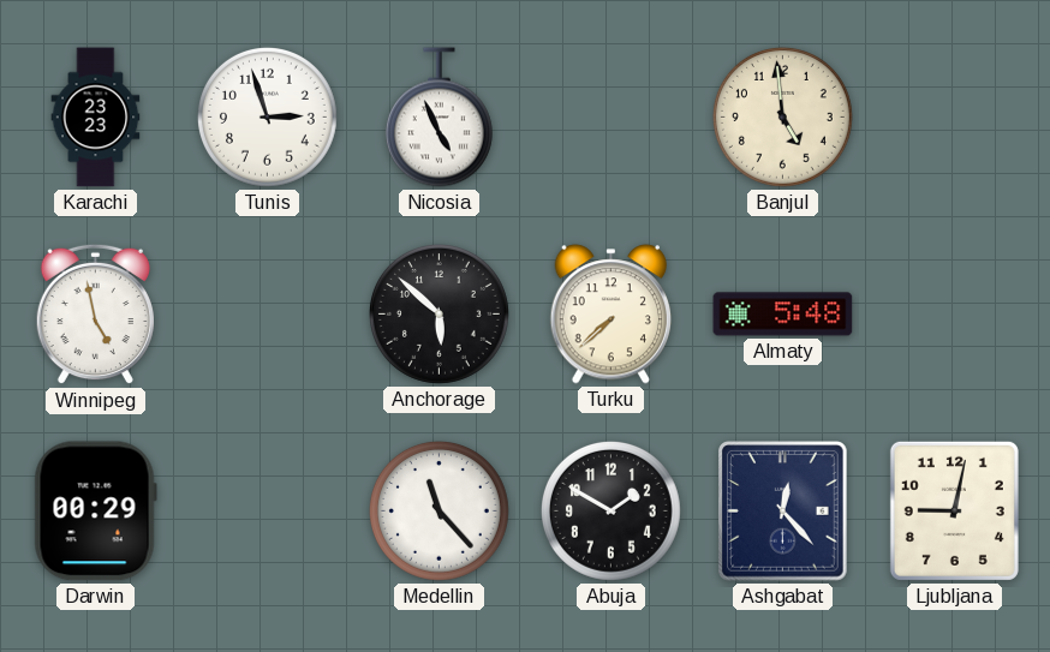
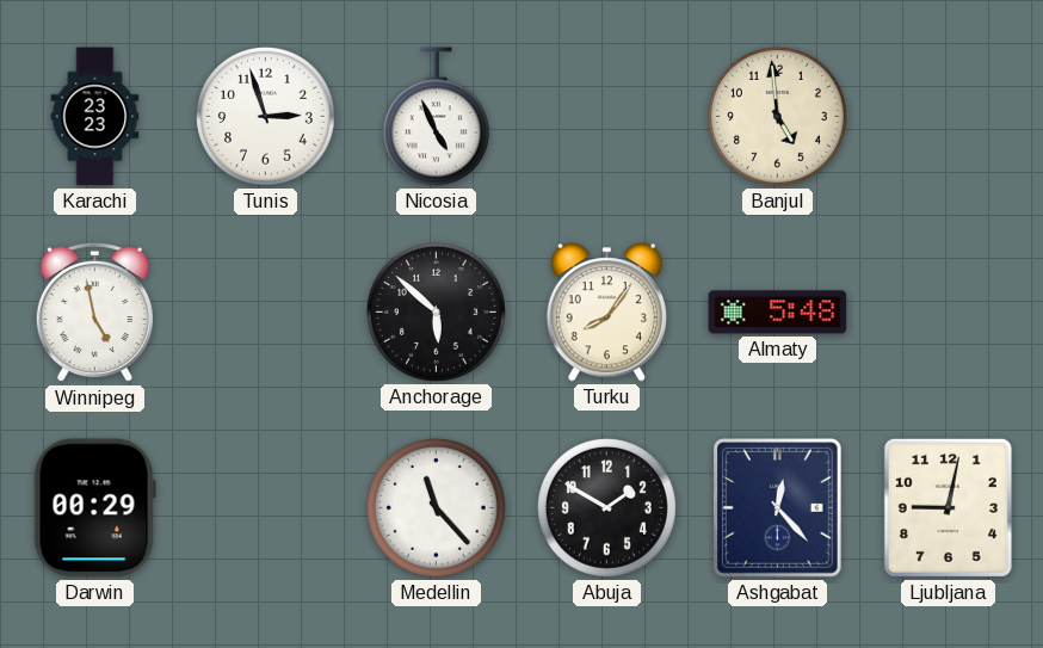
Turku: 7:38 -> 8:06 (606, 313)
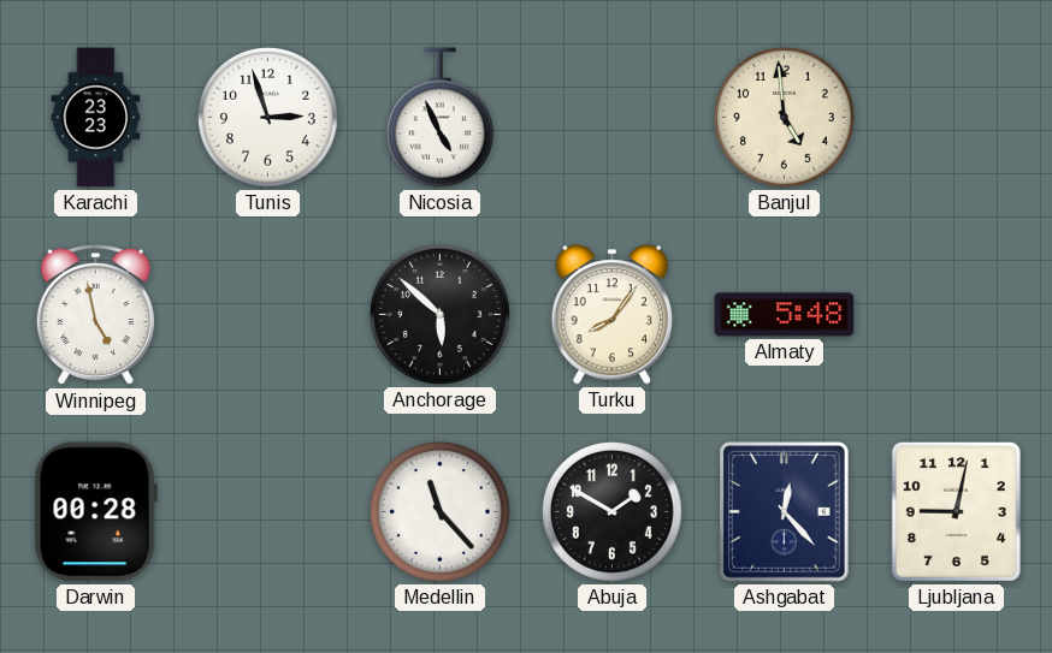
Darwin: 00:29 -> 00:28 (95, 512)
